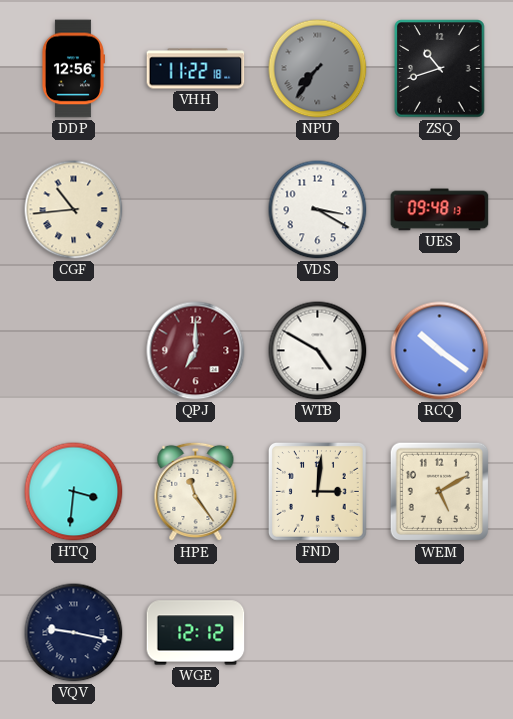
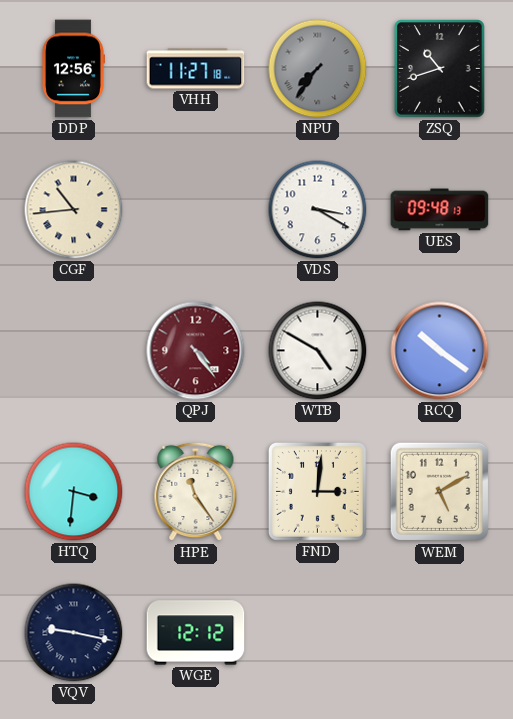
VHH: 11:22 -> 11:27 (196, 69)
QPJ: 7:00 -> 4:24 (196, 351)
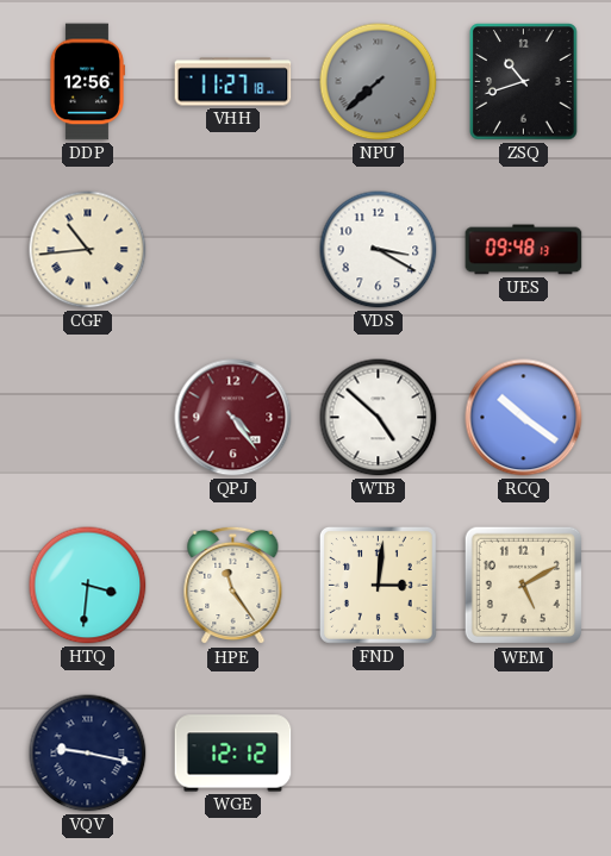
NPU: 7:36 -> 7:38 (379, 82)
WTB: 4:50 -> 4:52 (379, 418)
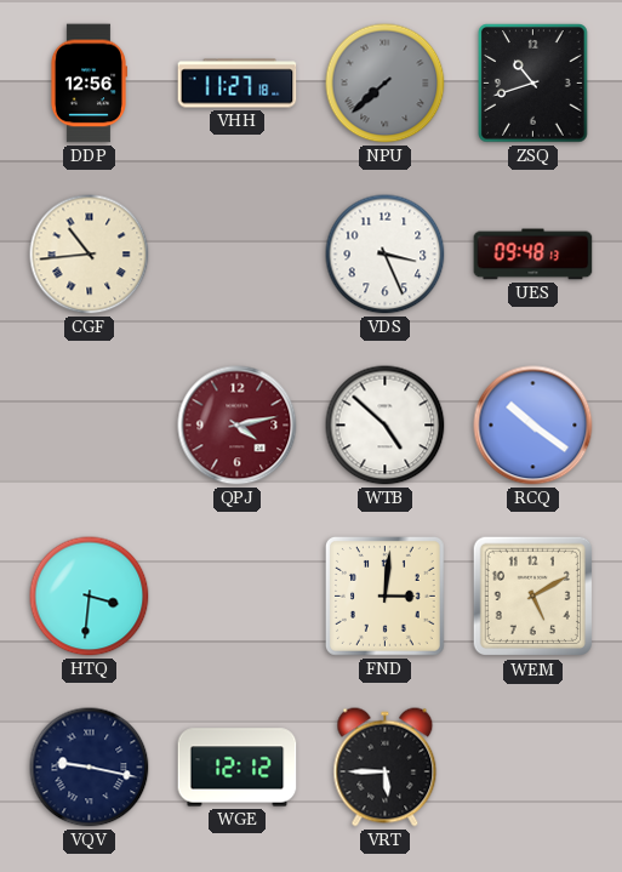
VDS: 3:20 -> 3:26 (386, 255)
QPJ: 4:24 -> 4:13 (238, 426)
HPE: 11:24 -> none (233, 586)
VRT: none -> 5:45 (386, 768)
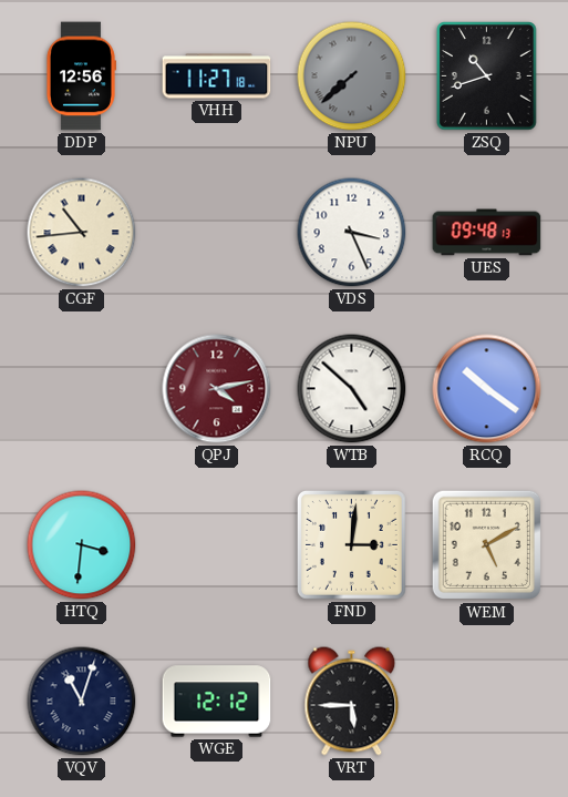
VQV: 9:17 -> 11:03 (82, 702)
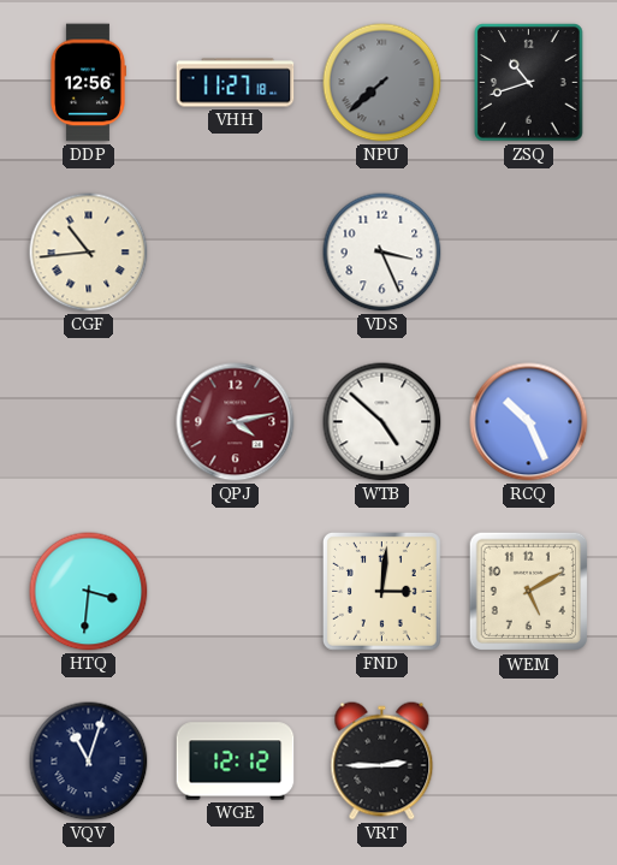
UES: 09:48 -> none (487, 233)
RCQ: 10:21 -> 10:26 (529, 422)
VRT: 5:45 -> 2:45 (382, 762)
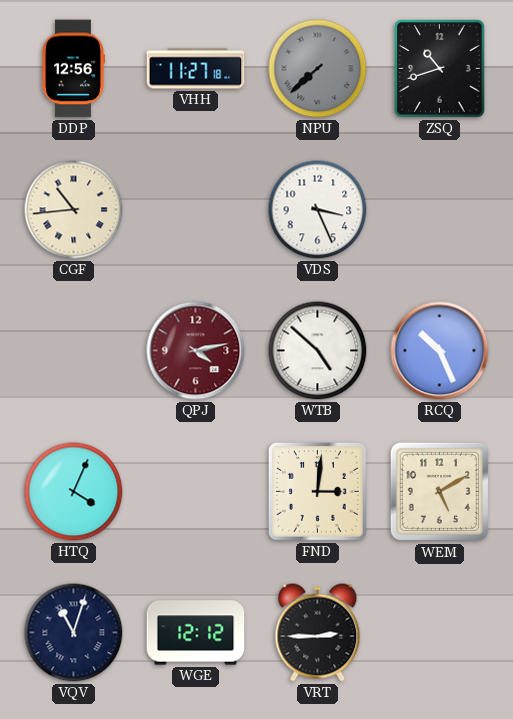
HTQ: 3:31 -> 4:04 (74, 492)
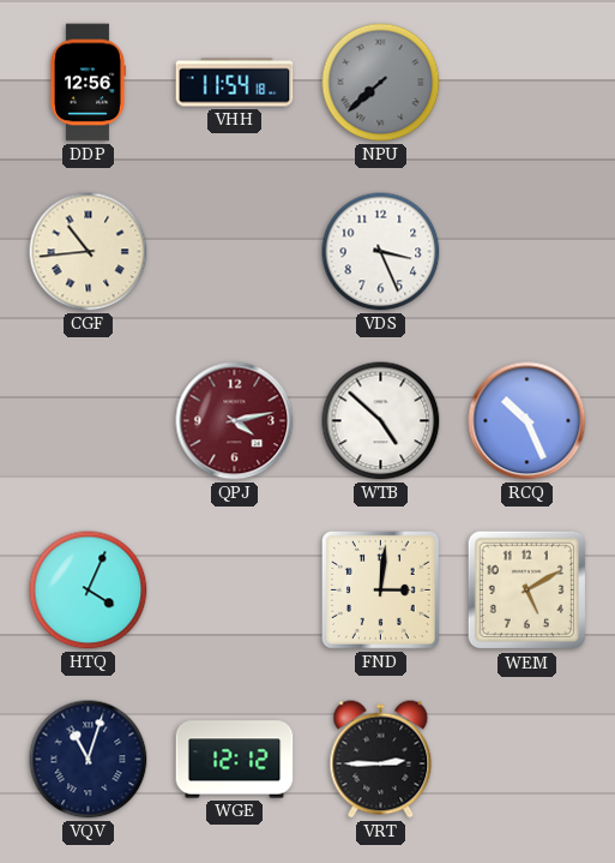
VHH: 11:27 -> 11:54 (235, 83)
ZSQ: 10:42 -> none (440, 69)
